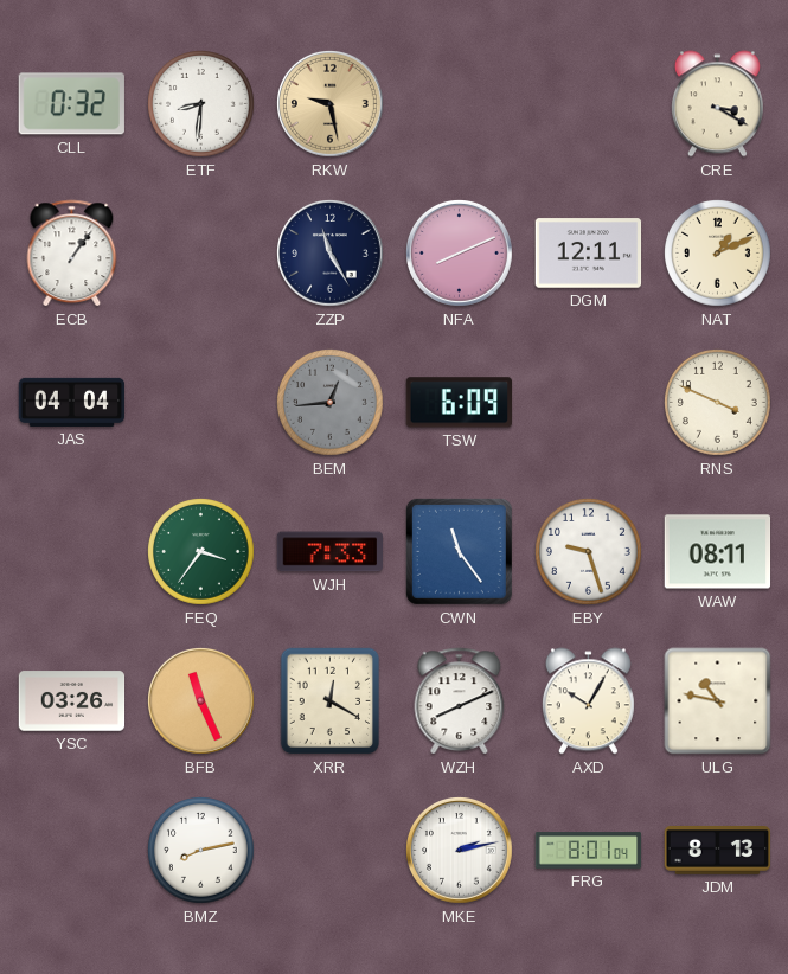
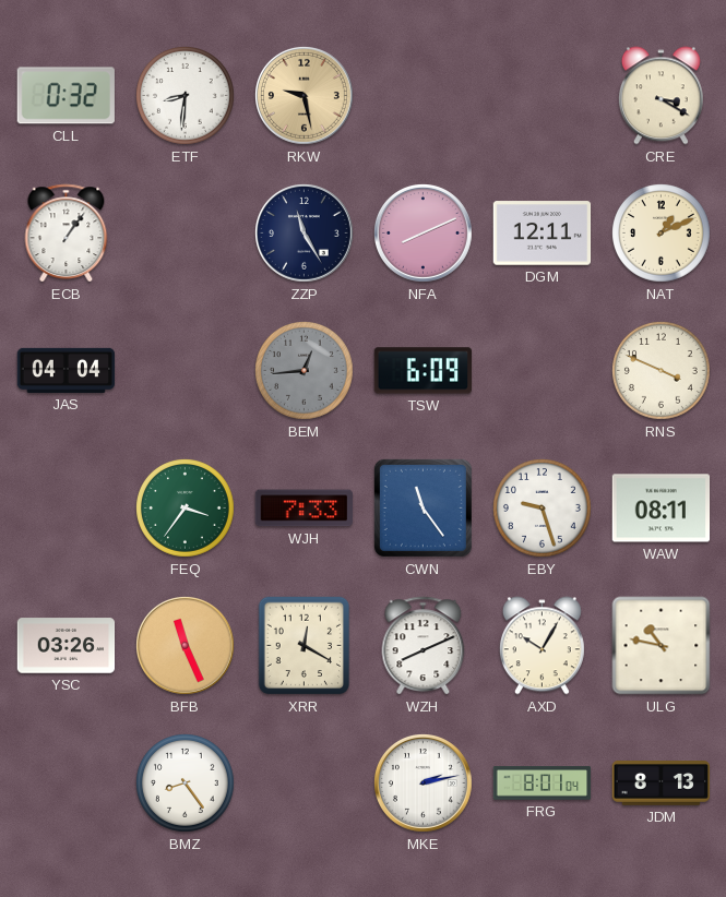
BMZ: 8:13 -> 8:24 (186, 784)
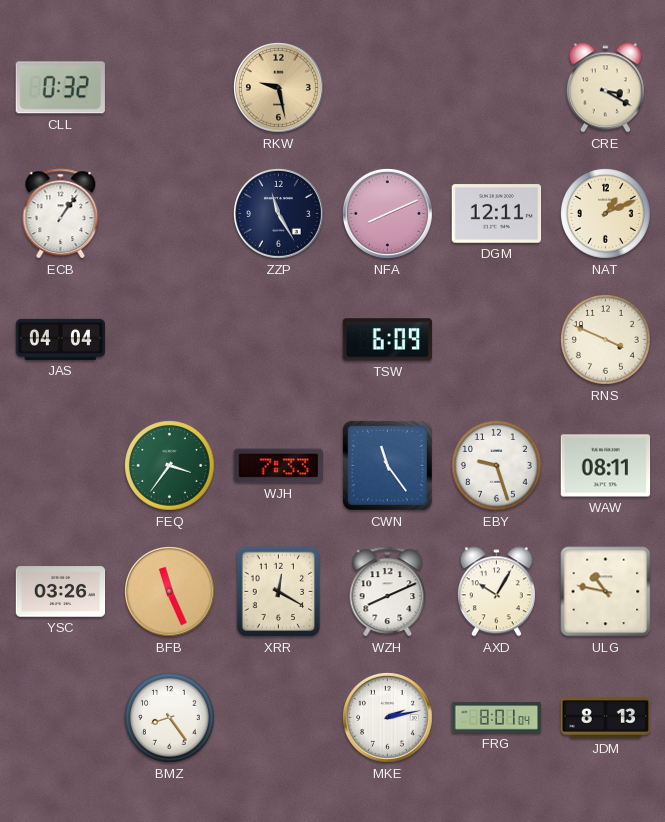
ETF: 8:31 -> none (186, 96)
BEM: 12:44 -> none (305, 371)
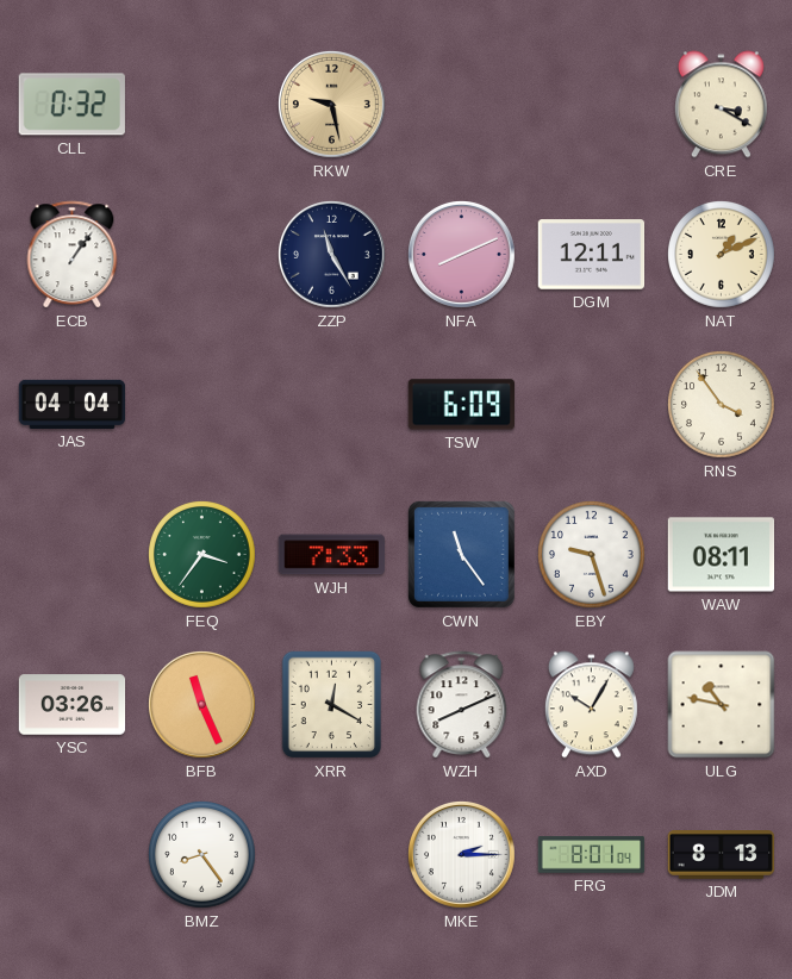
RNS: 3:49 -> 3:54 (722, 405)
MKE: 2:13 -> 2:15 (462, 855)
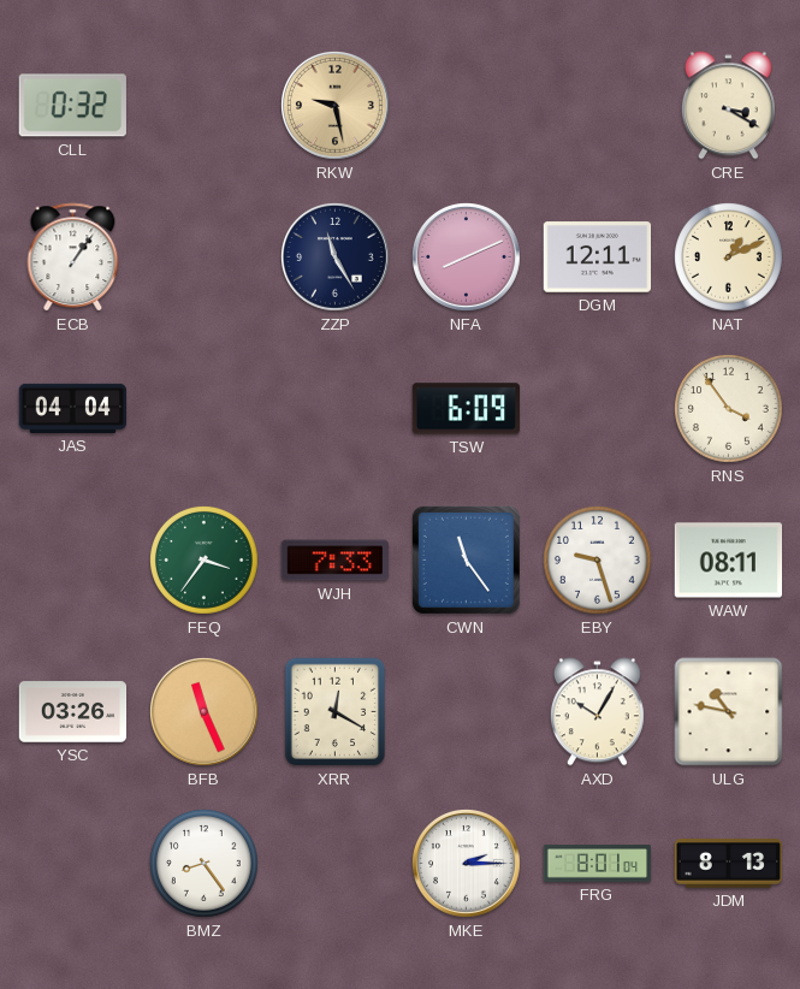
WZH: 8:11 -> none (462, 705)
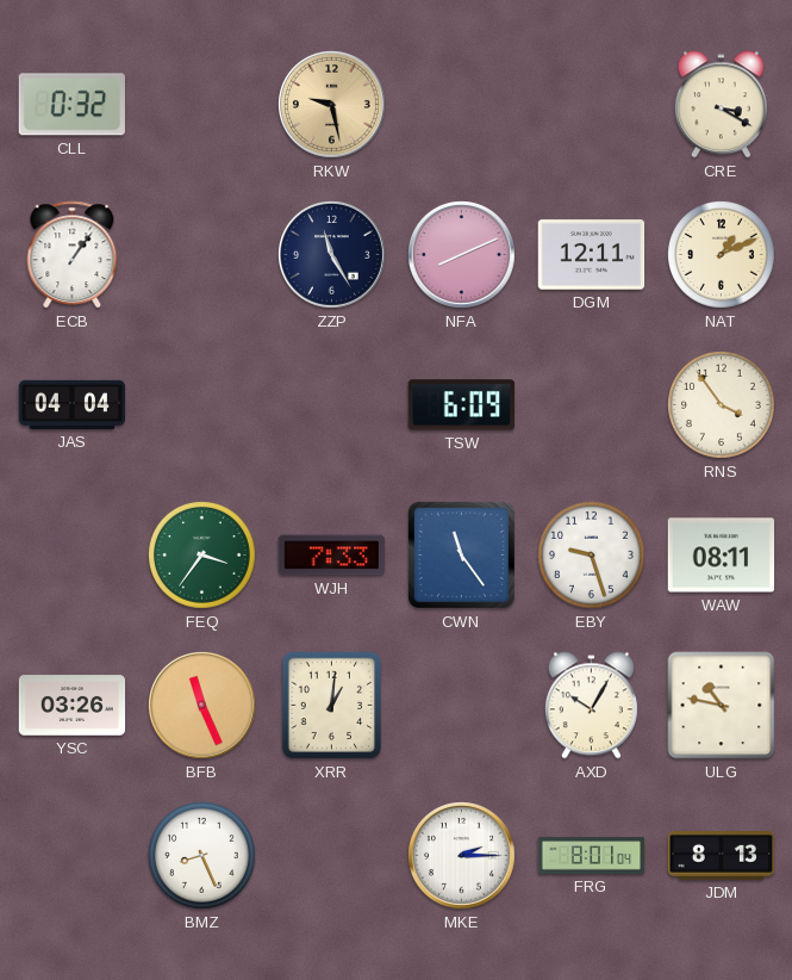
XRR: 12:20 -> 1:01 (332, 706)
BMZ: 8:24 -> 8:26 (202, 856)
